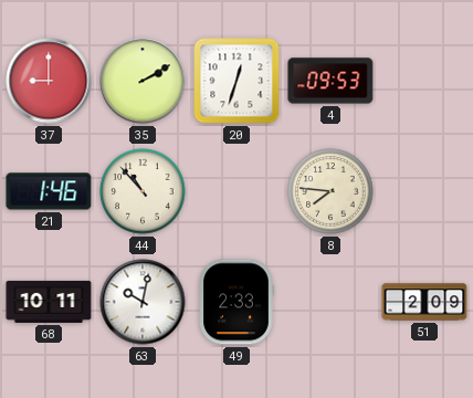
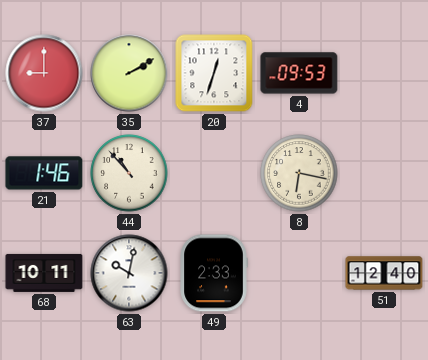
8: 7:46 -> 6:17 (299, 173)
51: 2:09 -> 12:40 (384, 273)
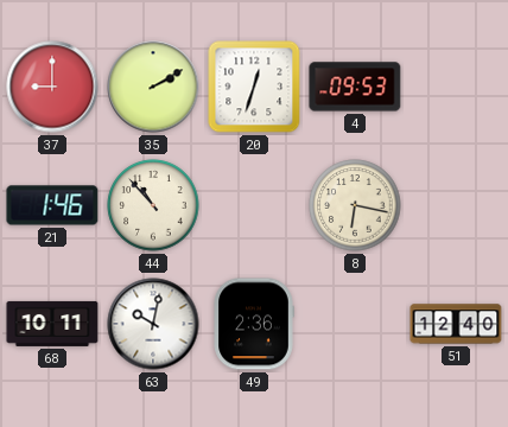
49: 2:33 -> 2:36 (254, 324)
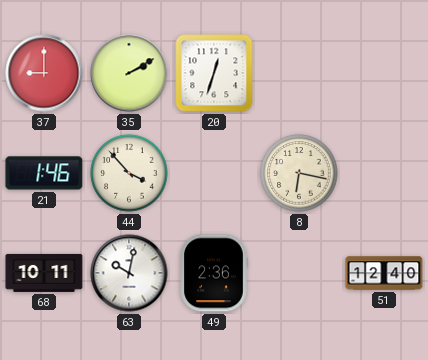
4: 09:53 -> none (355, 87)
44: 10:53 -> 3:53 (129, 173)
